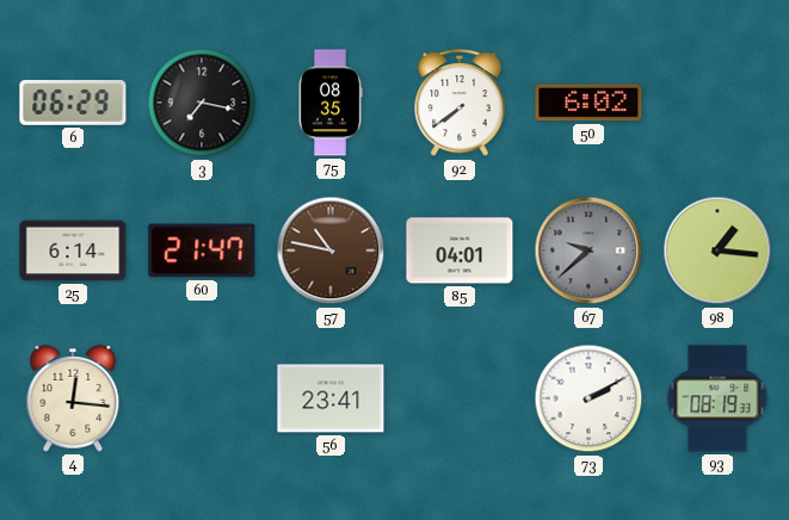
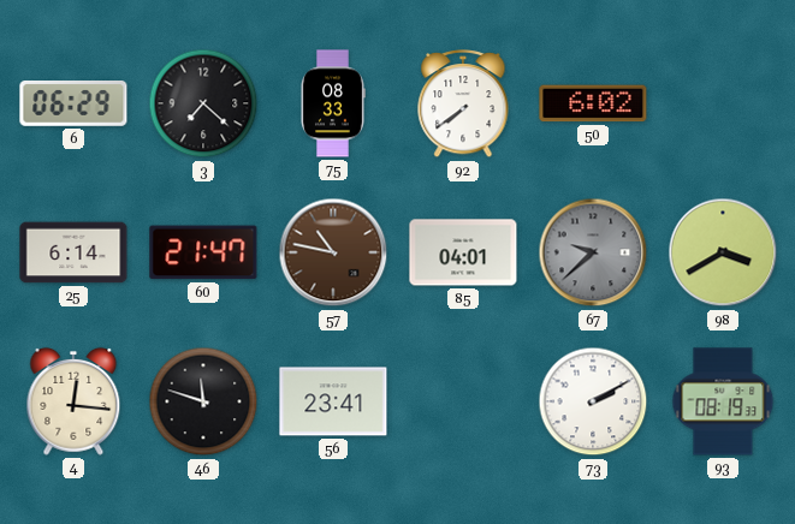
3: 7:17 -> 7:22 (203, 103)
75: 08:35 -> 08:33 (333, 103)
98: 1:16 -> 3:40 (723, 252)
46: none -> 11:48 (203, 401)
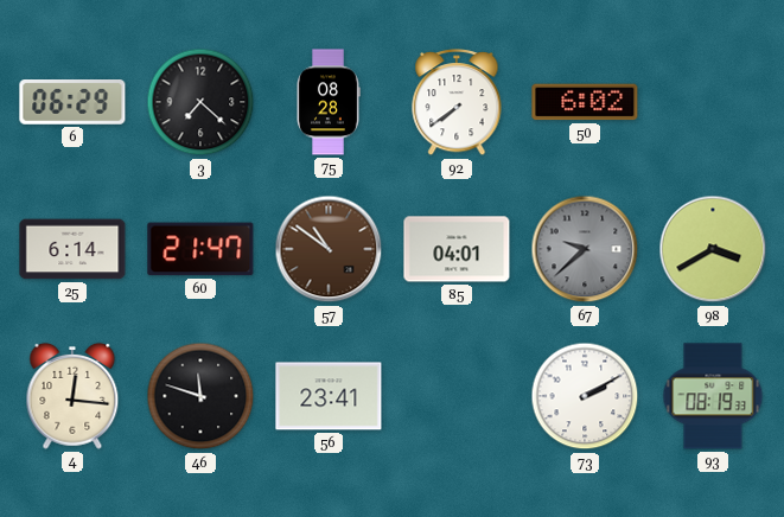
75: 08:33 -> 08:28 (329, 102)
57: 10:47 -> 10:51 (329, 249)
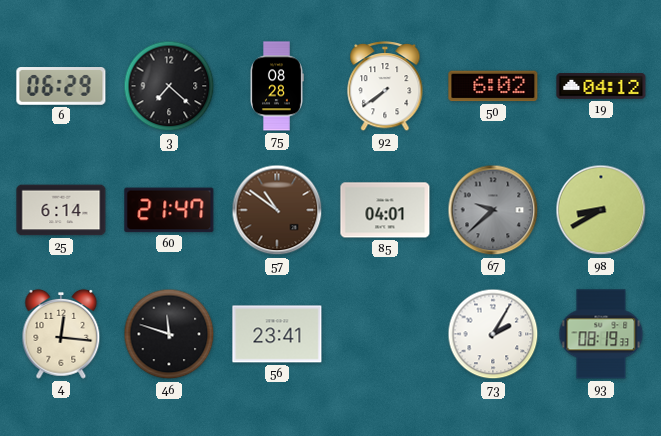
19: none -> 04:12 (601, 87)
98: 3:40 -> 8:40 (601, 210)
73: 2:10 -> 2:05 (493, 334)
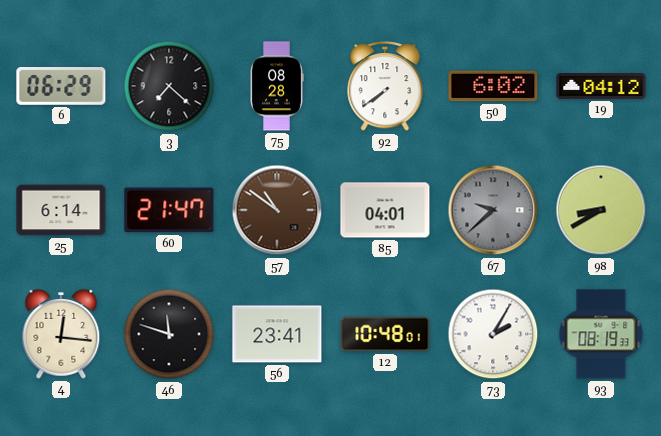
12: none -> 10:48 (385, 334)
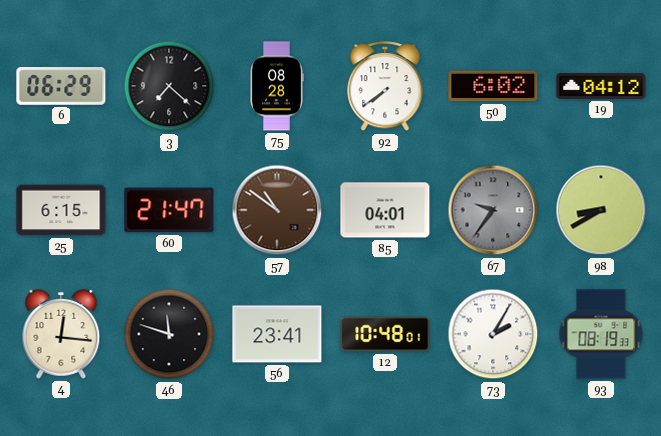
25: 6:14 -> 6:15 (61, 210)
67: 9:38 -> 9:36 (493, 210)
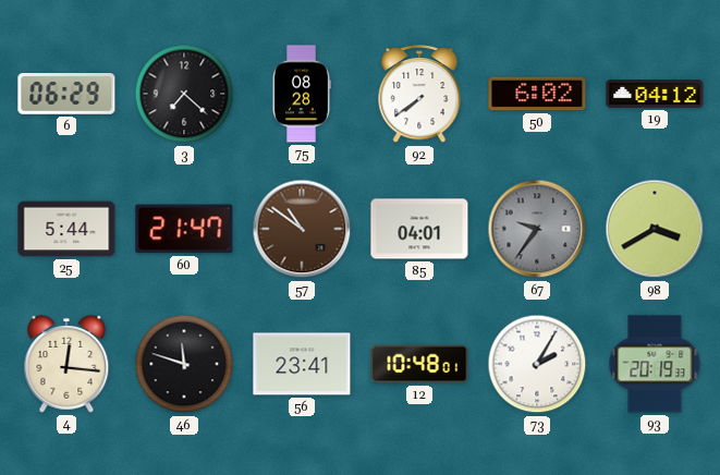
25: 6:15 -> 5:44 (66, 229)
98: 8:40 -> 3:40 (655, 229)
93: 08:19 -> 20:19 (655, 364)
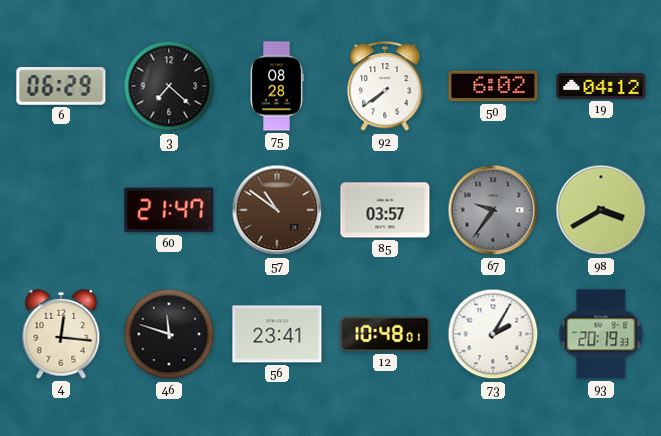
25: 5:44 -> none (66, 229)
85: 04:01 -> 03:57 (385, 210)
